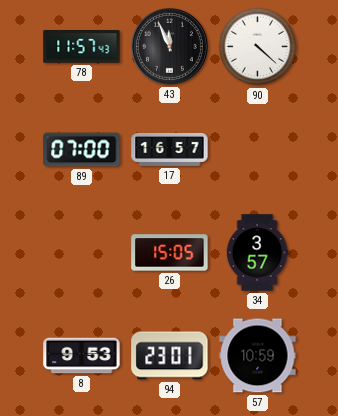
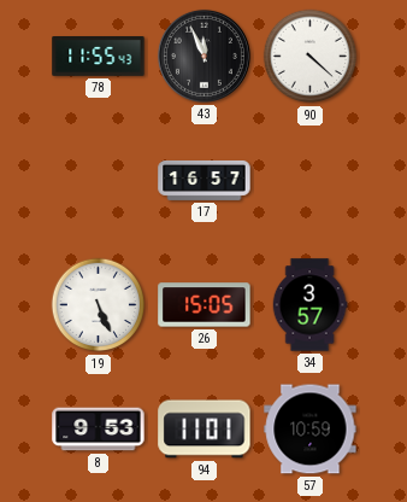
78: 11:57 -> 11:55 (99, 57)
89: 07:00 -> none (82, 150)
19: none -> 5:26 (99, 305)
94: 23:01 -> 11:01 (205, 430)
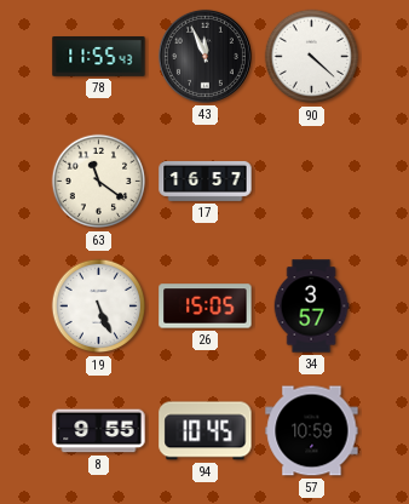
63: none -> 11:21 (99, 182)
8: 9:53 -> 9:55 (99, 431)
94: 11:01 -> 10:45 (206, 431)
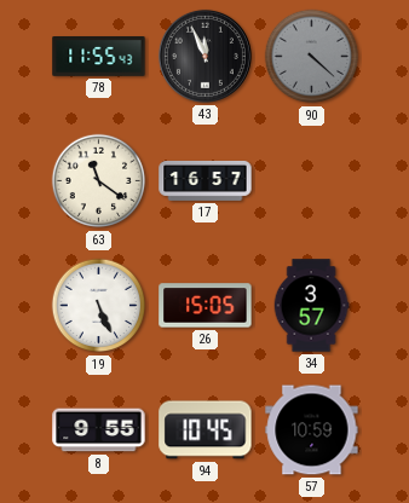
90 dial: white -> grey (312, 57)
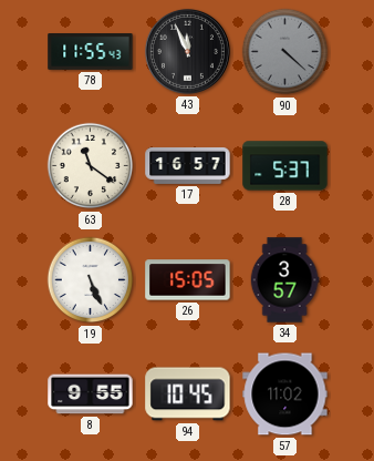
28: none -> 5:37 (285, 166)
57: 10:59 -> 11:02 (285, 395)
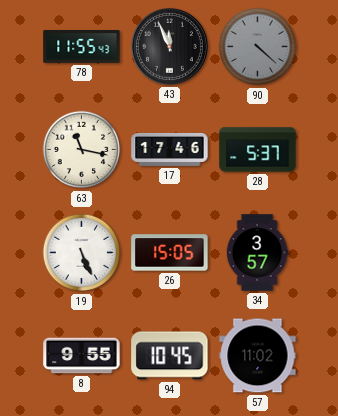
63: 11:21 -> 11:17 (82, 150)
17: 16:57 -> 17:46 (170, 149)
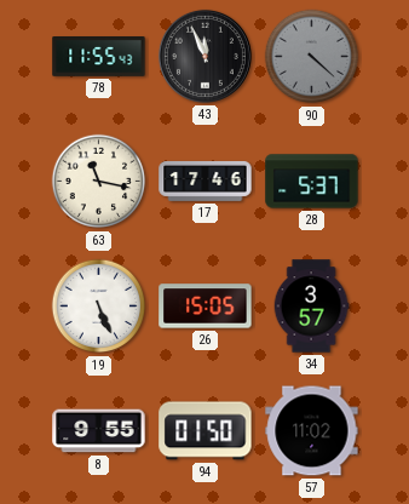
94: 10:45 -> 01:50 (206, 431)
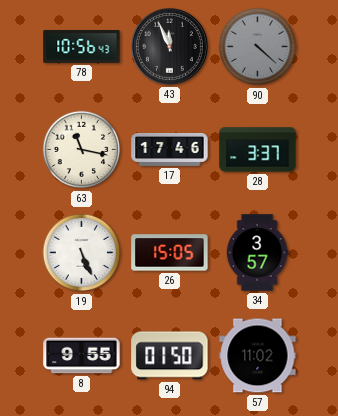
78: 11:55 -> 10:56 (82, 47)
28: 5:37 -> 3:37 (258, 150)
